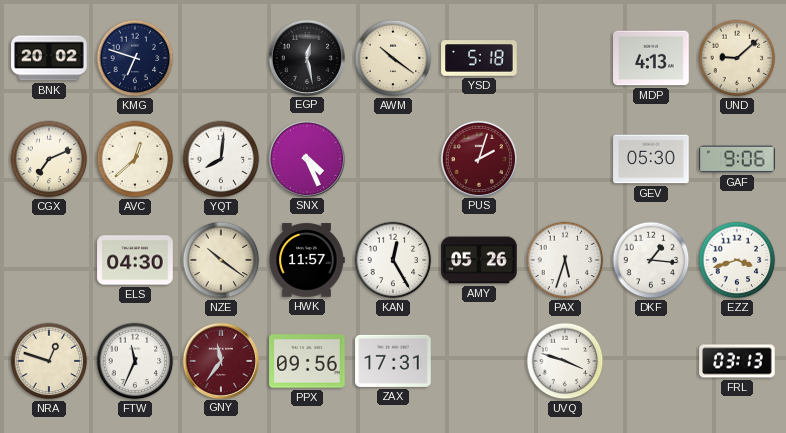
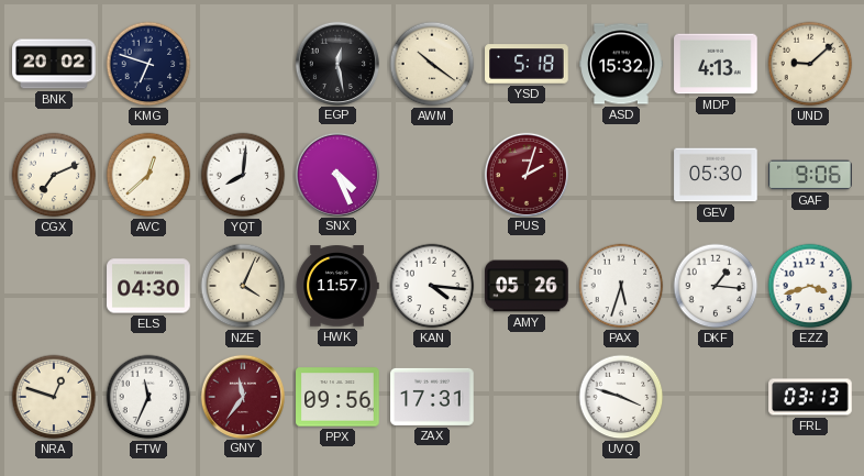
ASD: none -> 15:32 (621, 64)
NZE: 10:21 -> 4:04 (243, 286)
KAN: 12:25 -> 4:16 (432, 286)
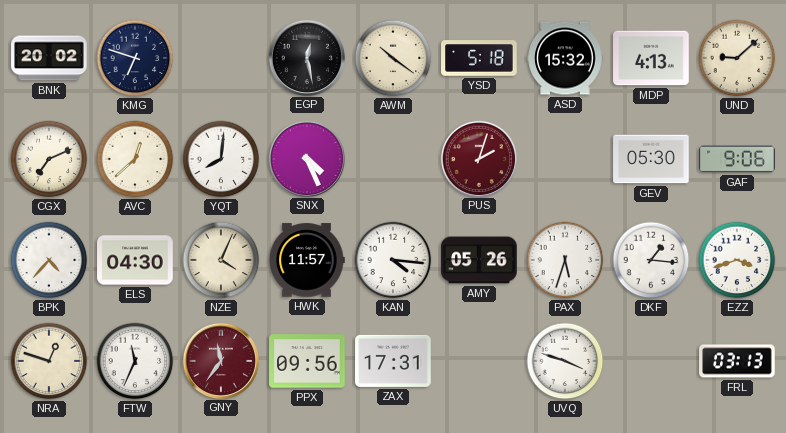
BPK: none -> 4:37 (49, 260)
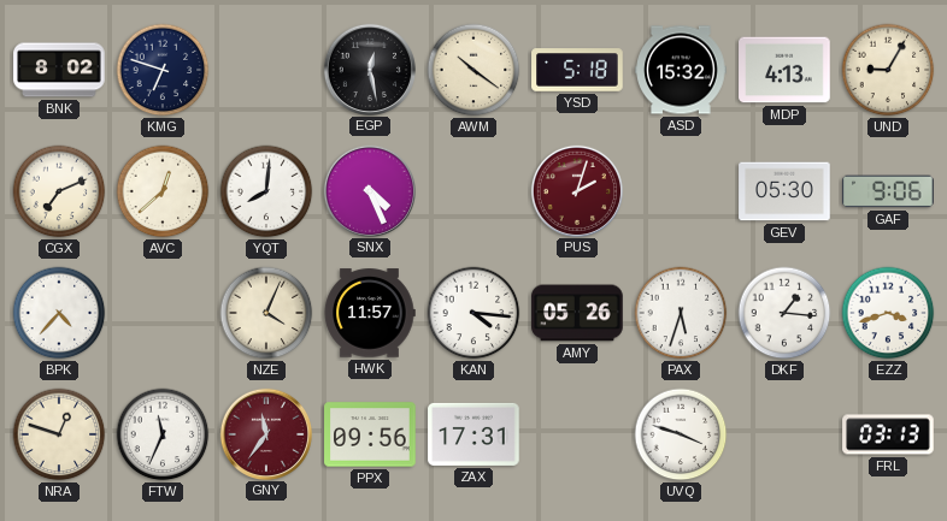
BNK: 20:02 -> 8:02 (59, 70)
UND: 9:08 -> 9:05 (888, 70)
ELS: 04:30 -> none (135, 260)
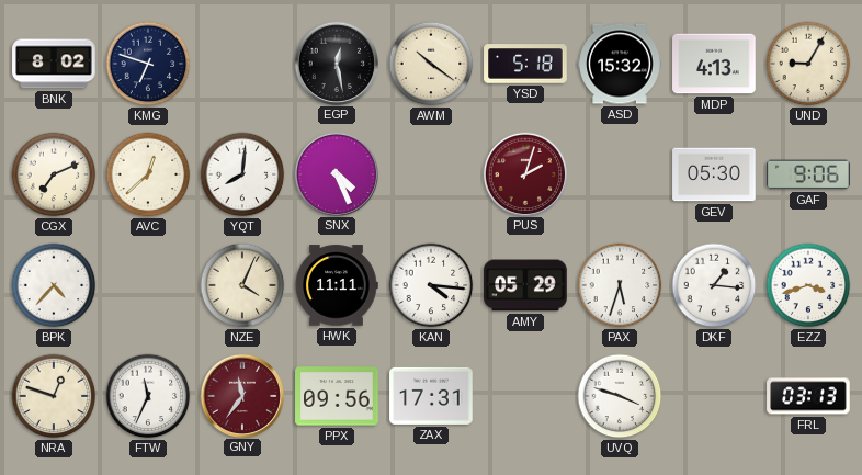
HWK: 11:57 -> 11:11 (337, 285)
AMY: 05:26 -> 05:29 (525, 285)
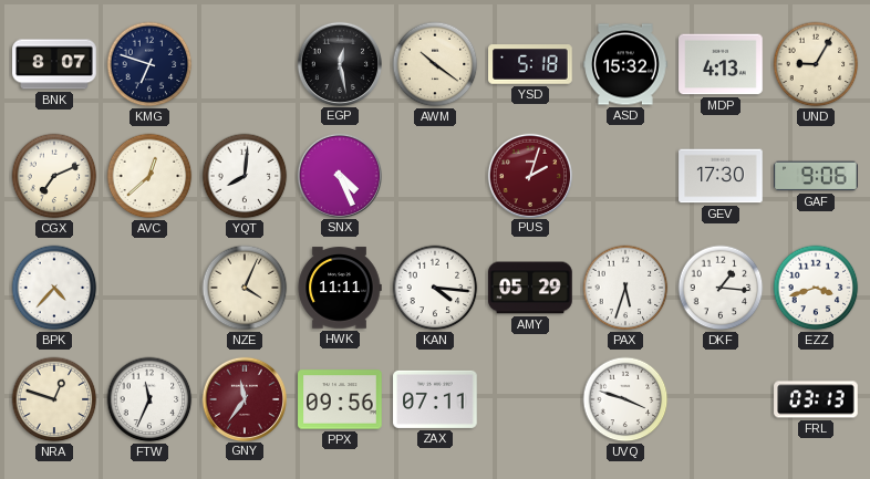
BNK: 8:02 -> 8:07 (54, 64)
GEV: 05:30 -> 17:30 (721, 176)
ZAX: 17:31 -> 07:11 (435, 399)
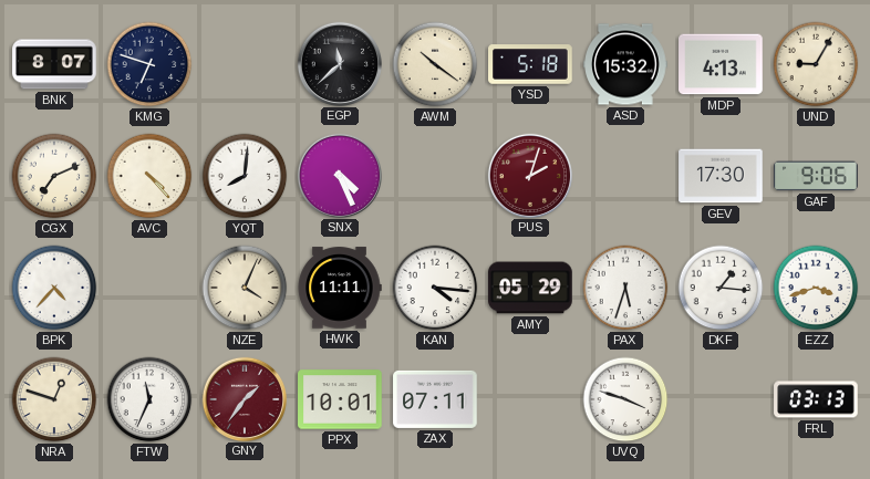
EGP: 12:28 -> 11:38 (339, 63)
AVC: 12:38 -> 4:23 (149, 176)
GNY: 11:36 -> 1:36 (244, 398)
PPX: 09:56 -> 10:01 (340, 399)
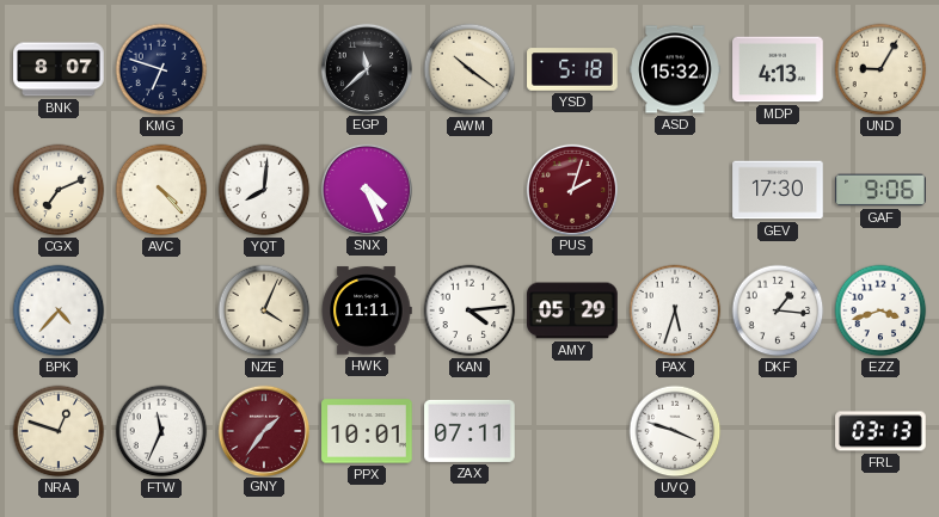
KAN: 4:16 -> 4:14 (469, 310)
